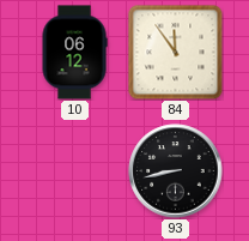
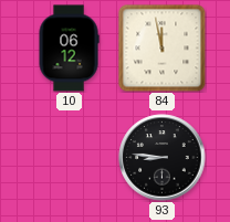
84: 11:54 -> 11:58 (163, 49)
93: 8:43 -> 8:46 (163, 158)
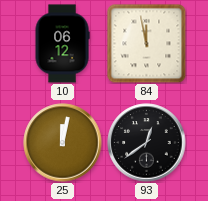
25: none -> 12:02 (63, 143)
93: 8:46 -> 12:39 (147, 143)
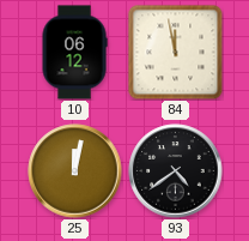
93: 12:39 -> 4:39 (176, 171)
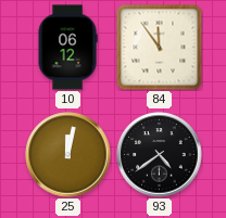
84: 11:58 -> 11:54 (160, 48)
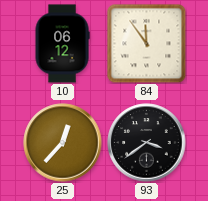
25: 12:02 -> 12:37 (63, 143)
93: 4:39 -> 3:39 (147, 143)
